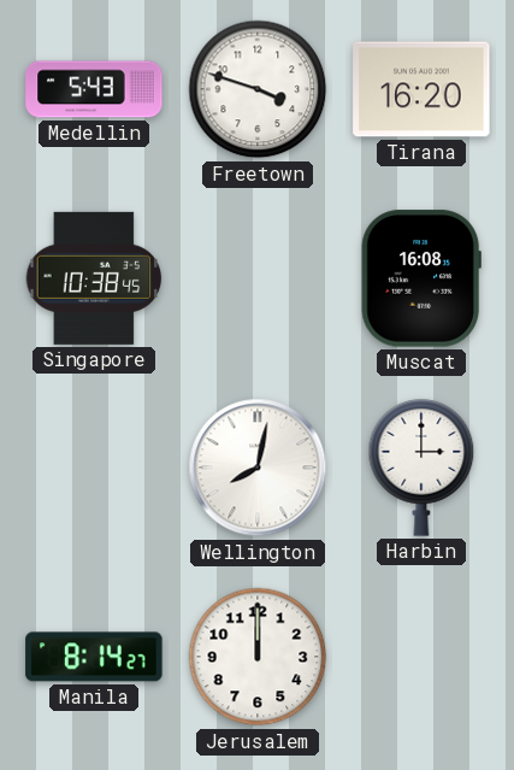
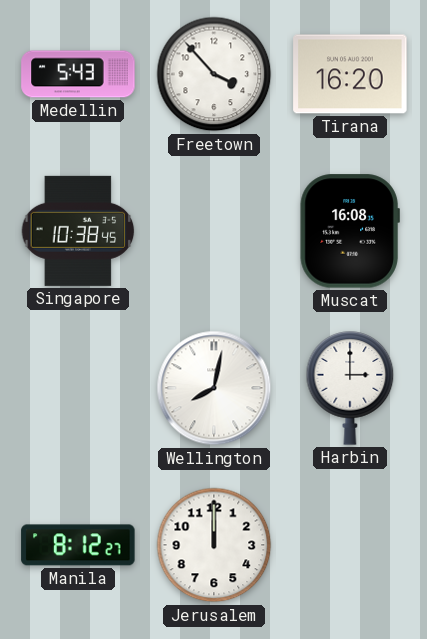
Freetown: 3:48 -> 3:53 (214, 74)
Manila: 8:14 -> 8:12 (78, 545)
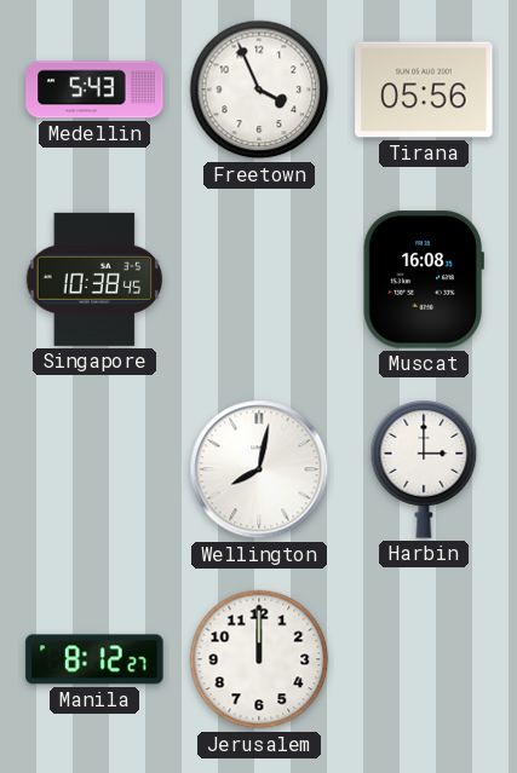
Freetown: 3:53 -> 3:56 (259, 90)
Tirana: 16:20 -> 05:56 (424, 90)
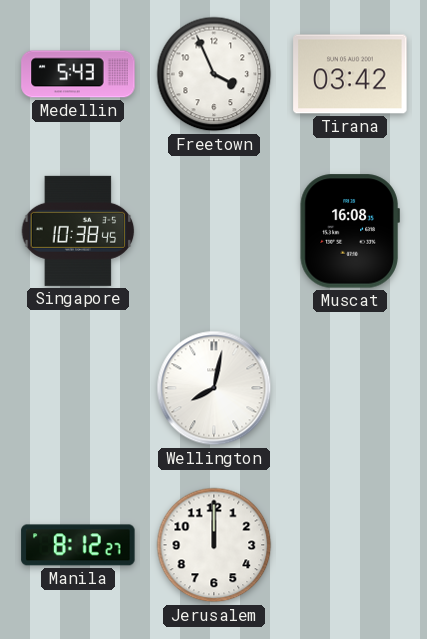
Tirana: 05:56 -> 03:42 (350, 74)
Harbin: 3:00 -> none (424, 469)
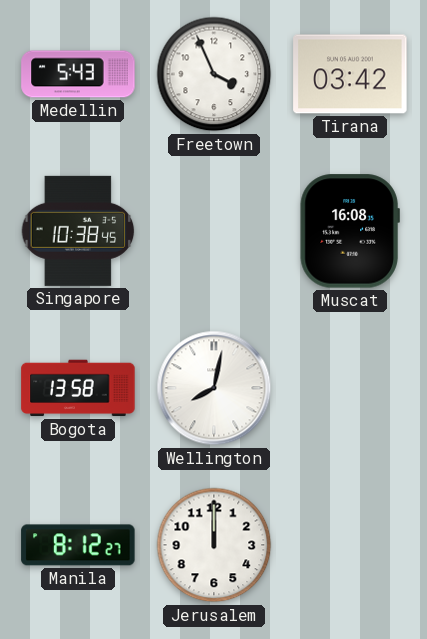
Bogota: none -> 13:58 (78, 388)
